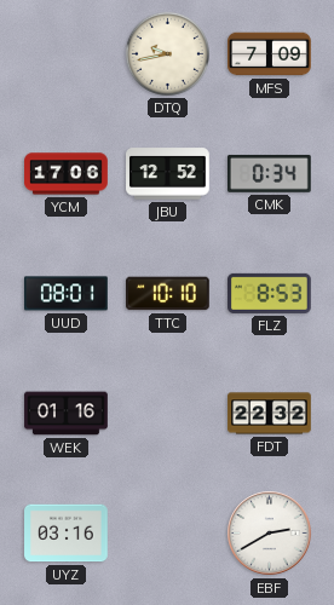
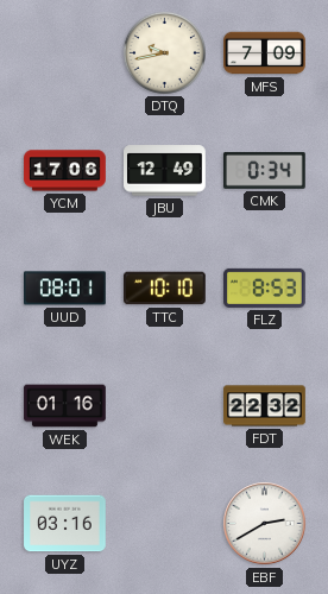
JBU: 12:52 -> 12:49 (165, 171)
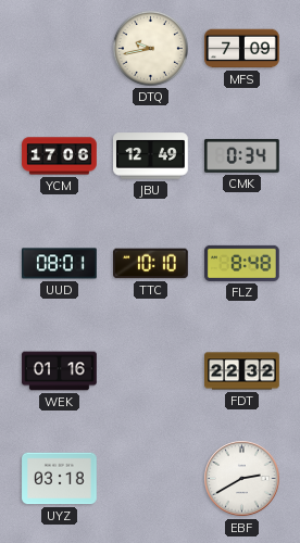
FLZ: 8:53 -> 8:48 (242, 263)
UYZ: 03:16 -> 03:18 (60, 479)
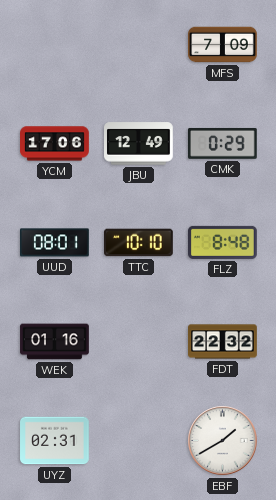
DTQ: 9:43 -> none (150, 48)
CMK: 0:34 -> 0:29 (223, 144)
UYZ: 03:18 -> 02:31 (55, 441)
EBF: 2:40 -> 1:40 (223, 441)
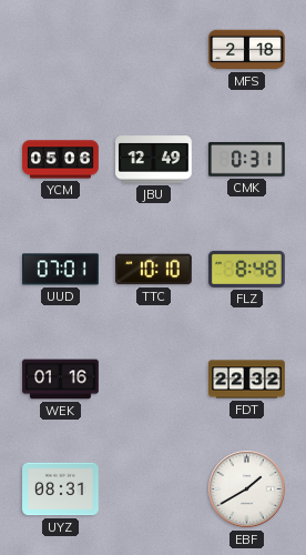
MFS: 7:09 -> 2:18 (247, 50)
YCM: 17:06 -> 05:06 (61, 160)
CMK: 0:29 -> 0:31 (247, 160)
UUD: 08:01 -> 07:01 (61, 270)
UYZ: 02:31 -> 08:31 (61, 490)
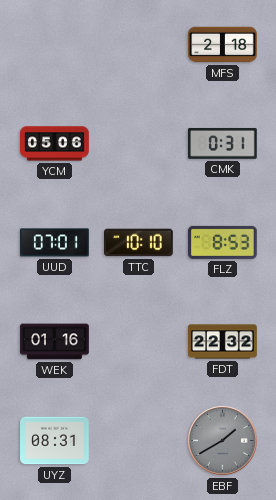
JBU: 12:49 -> none (154, 160)
FLZ: 8:48 -> 8:53 (223, 242)
EBF dial: white -> grey (223, 441)
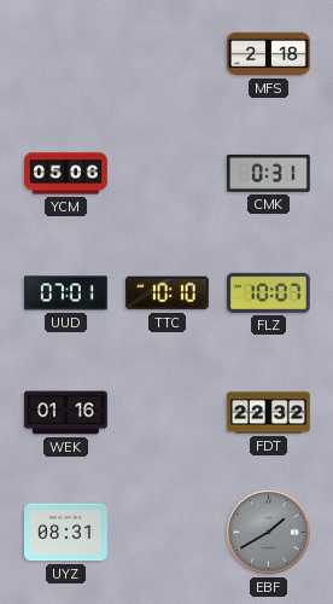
FLZ: 8:53 -> 10:07 (269, 292)
